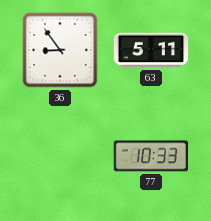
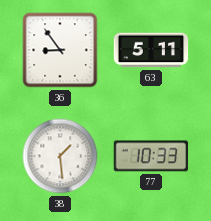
38: none -> 1:29 (60, 156)
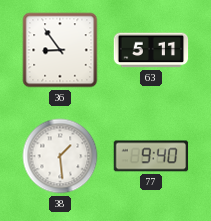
77: 10:33 -> 9:40 (151, 156)
